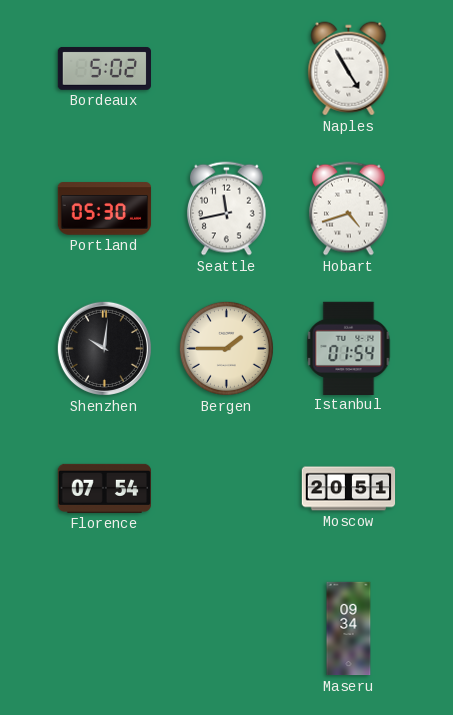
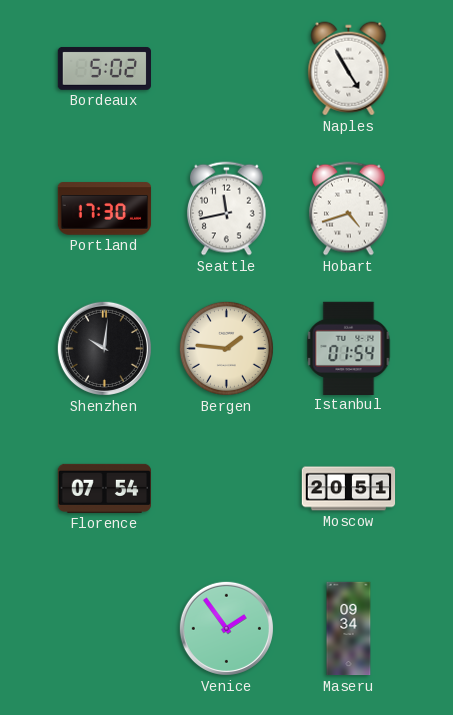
Portland: 05:30 -> 17:30 (105, 209)
Bergen: 1:45 -> 1:46 (226, 348)
Venice: none -> 1:54 (226, 628)
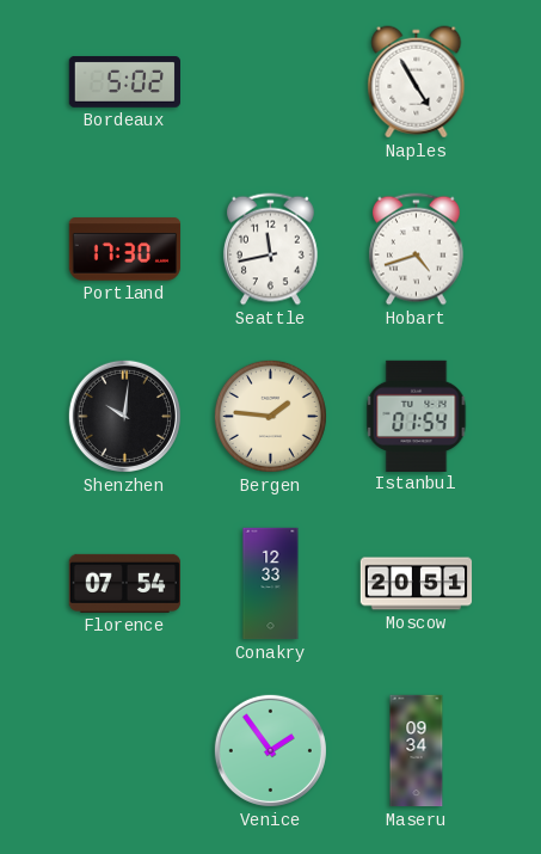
Conakry: none -> 12:33 (271, 584)
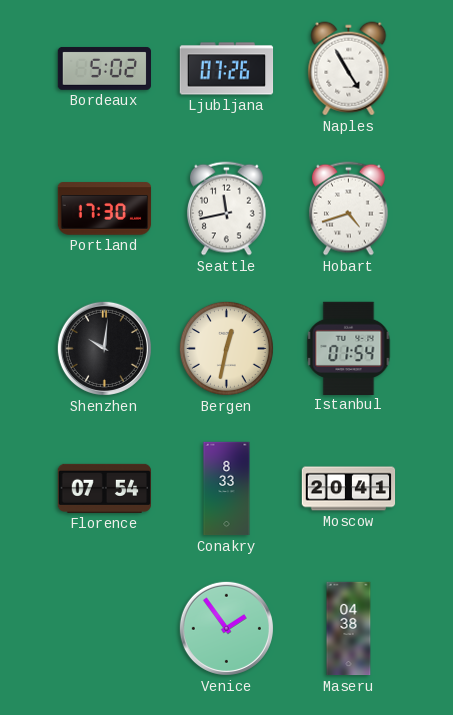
Ljubljana: none -> 07:26 (227, 69)
Bergen: 1:46 -> 12:32 (226, 348)
Conakry: 12:33 -> 8:33 (227, 489)
Moscow: 20:51 -> 20:41 (349, 489)
Maseru: 09:34 -> 04:38 (349, 629)
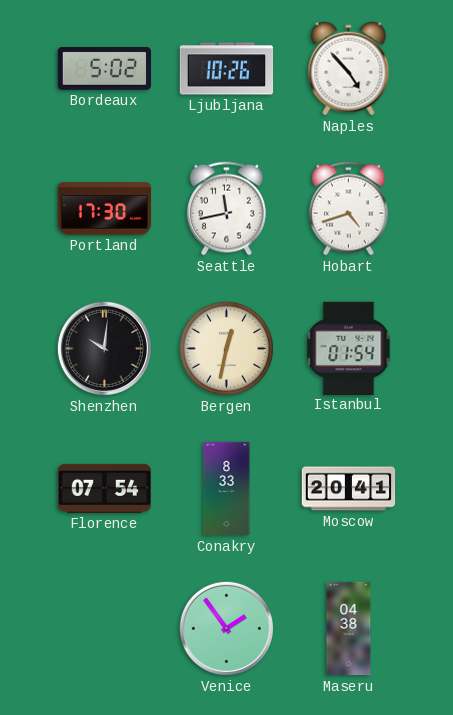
Ljubljana: 07:26 -> 10:26 (227, 69)
Naples: 4:55 -> 4:53 (349, 69)
